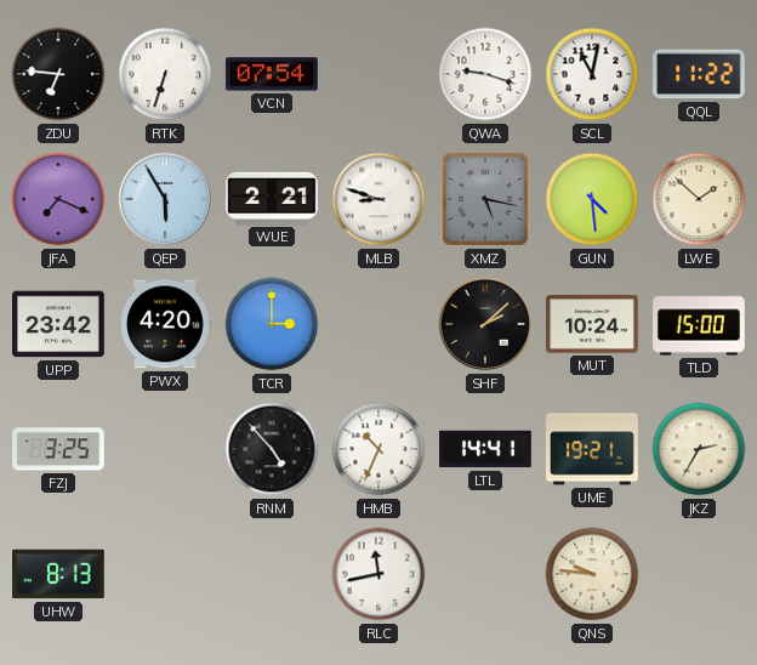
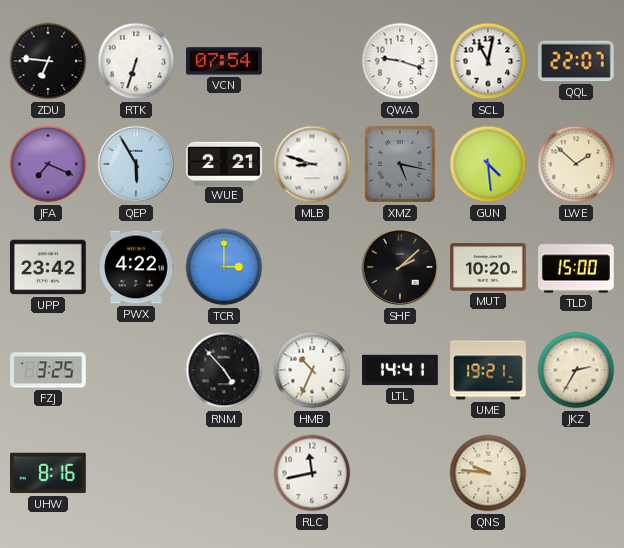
QQL: 11:22 -> 22:07 (577, 61)
PWX: 4:20 -> 4:22 (137, 267)
MUT: 10:24 -> 10:20 (488, 267)
UHW: 8:13 -> 8:16 (49, 473)
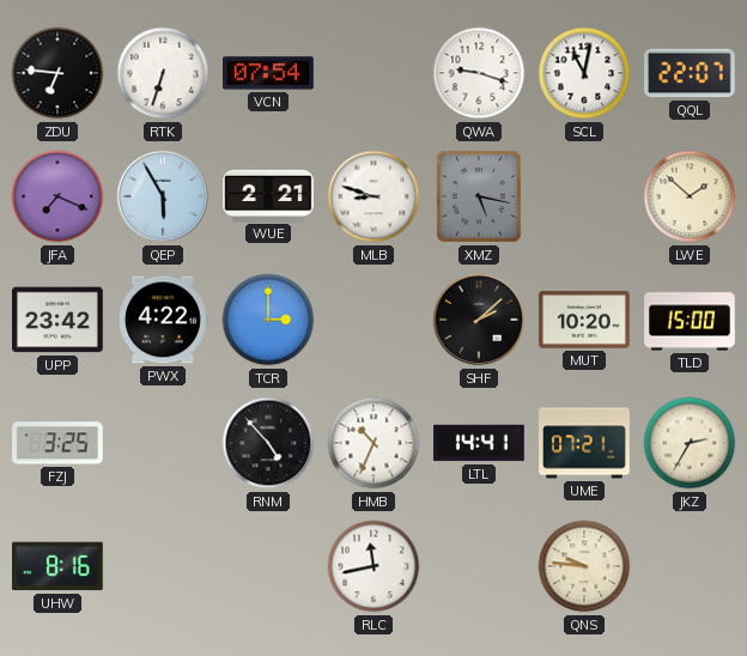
GUN: 4:29 -> none (488, 164)
UME: 19:21 -> 07:21 (584, 443)
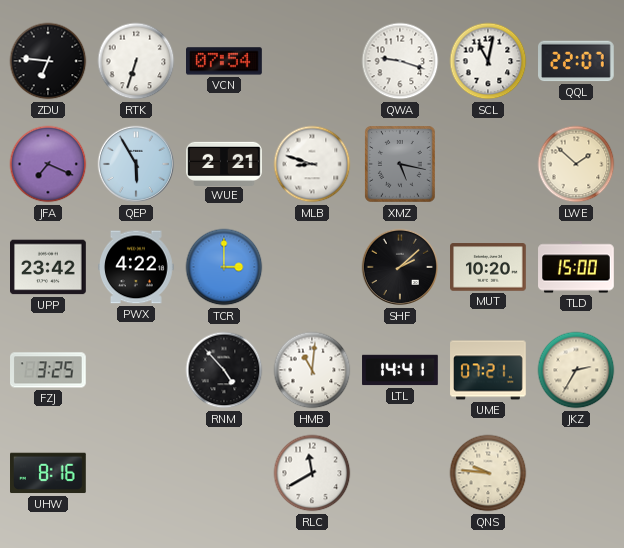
HMB: 10:34 -> 11:01 (312, 370)
RLC: 11:43 -> 11:40 (312, 473)
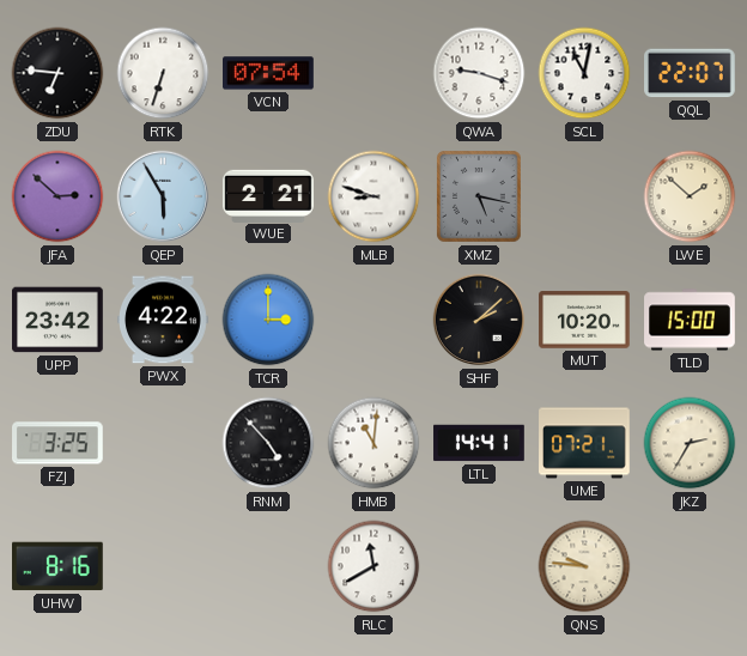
JFA: 7:19 -> 2:52 (57, 196)
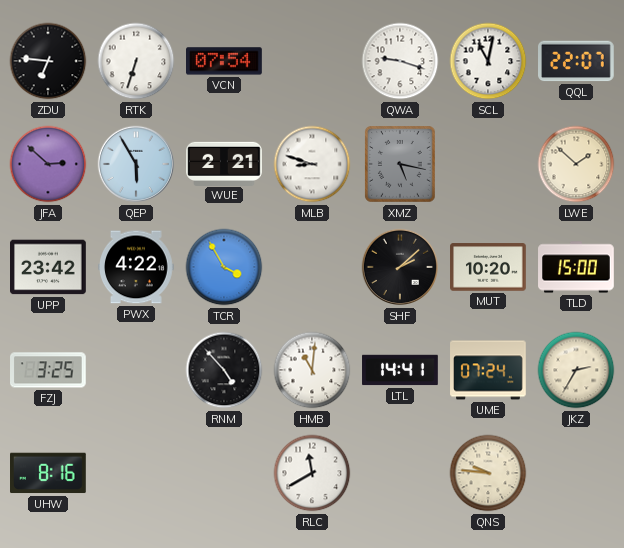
TCR: 3:00 -> 3:55 (224, 267)
UME: 07:21 -> 07:24 (488, 370)
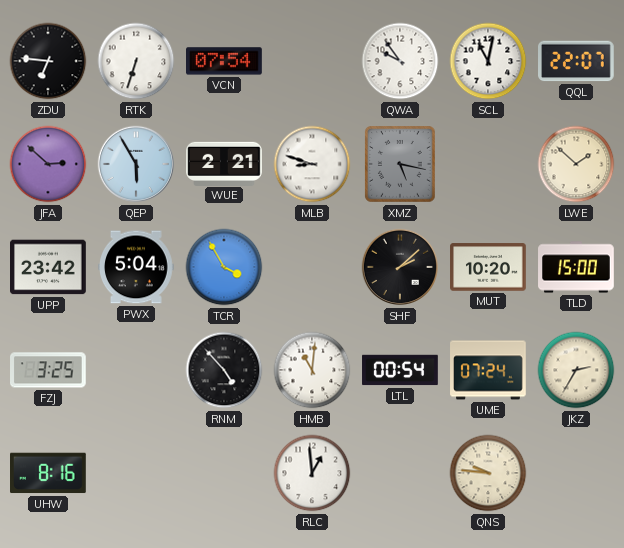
QWA: 9:18 -> 9:54 (400, 61)
PWX: 4:22 -> 5:04 (137, 267)
LTL: 14:41 -> 00:54 (400, 370)
RLC: 11:40 -> 12:59 (312, 473)
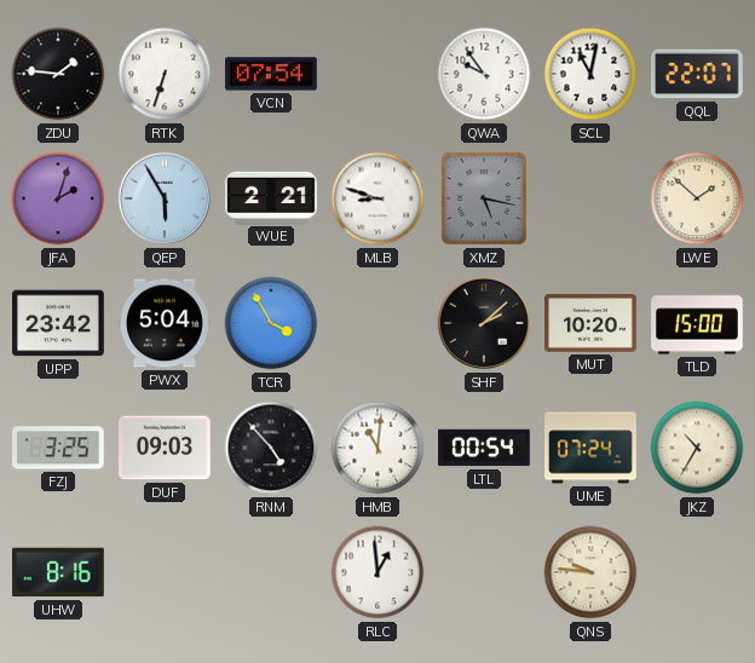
ZDU: 6:46 -> 1:46 (58, 74)
JFA: 2:52 -> 2:03 (58, 198)
DUF: none -> 09:03 (166, 448)
JKZ: 2:35 -> 10:35 (697, 448)
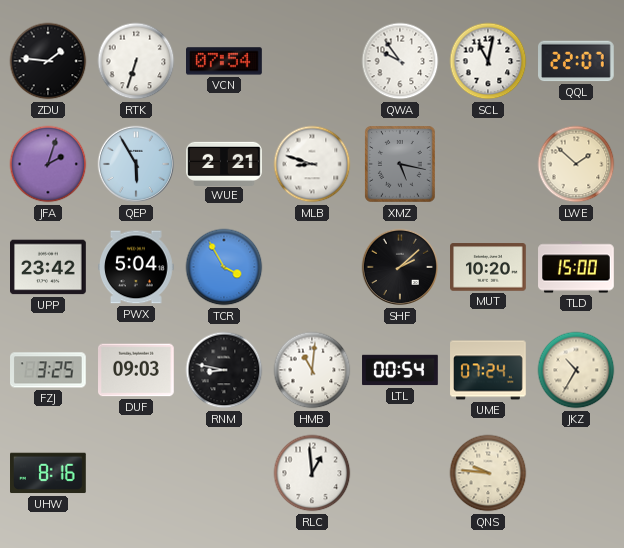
RNM: 4:53 -> 8:47 (224, 370)
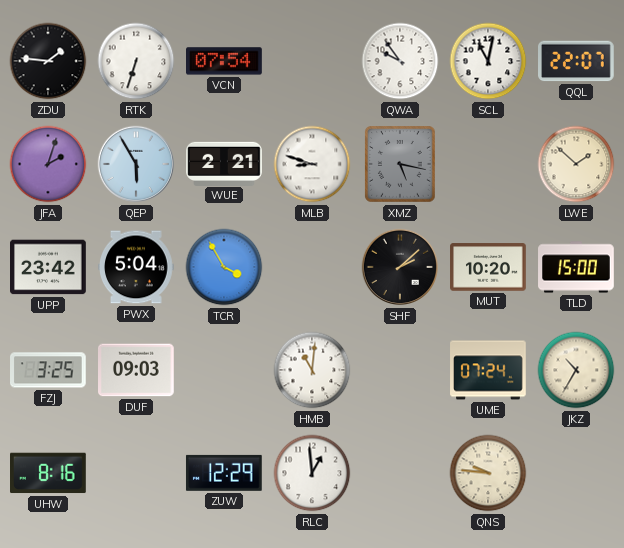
RNM: 8:47 -> none (224, 370)
LTL: 00:54 -> none (400, 370)
ZUW: none -> 12:29 (224, 473)
